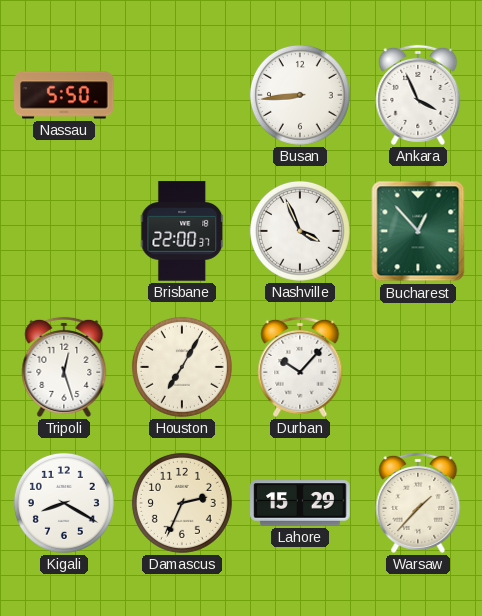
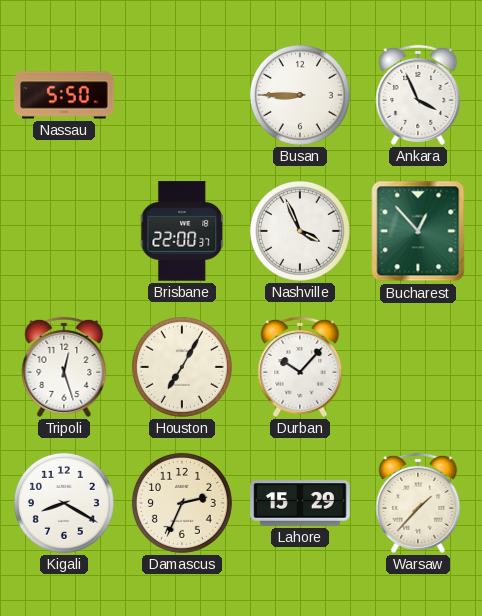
Busan: 8:44 -> 8:45 (300, 95)
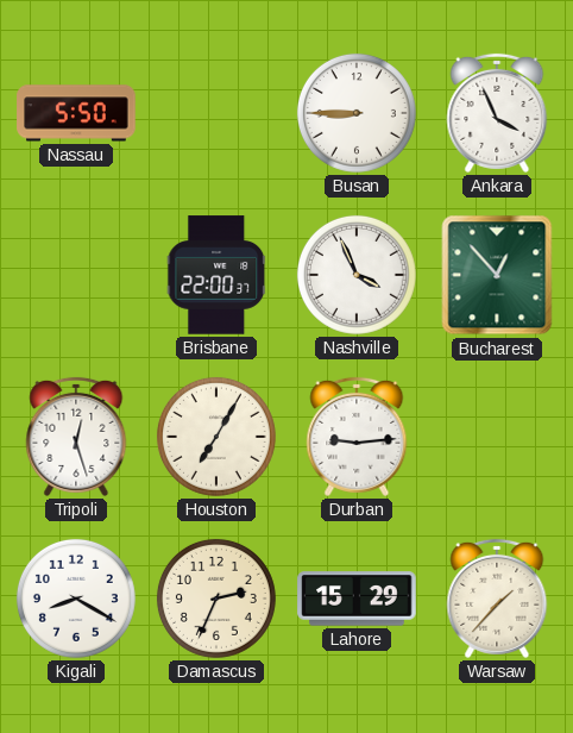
Durban: 10:07 -> 9:14 (357, 437)
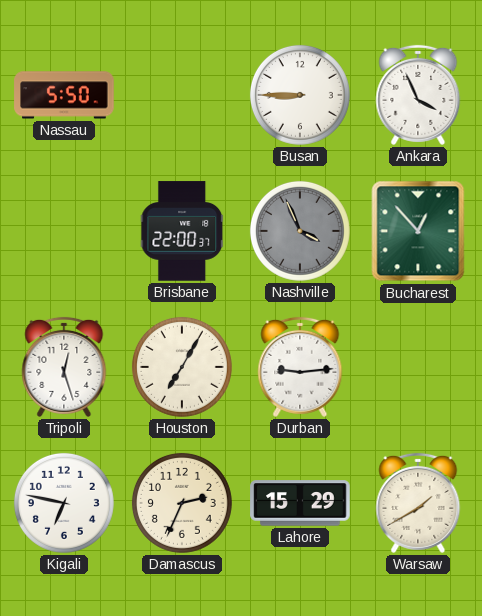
Nashville dial: white -> grey (300, 231)
Kigali: 8:20 -> 6:47 (64, 503)
Warsaw: 1:37 -> 1:40 (418, 503)
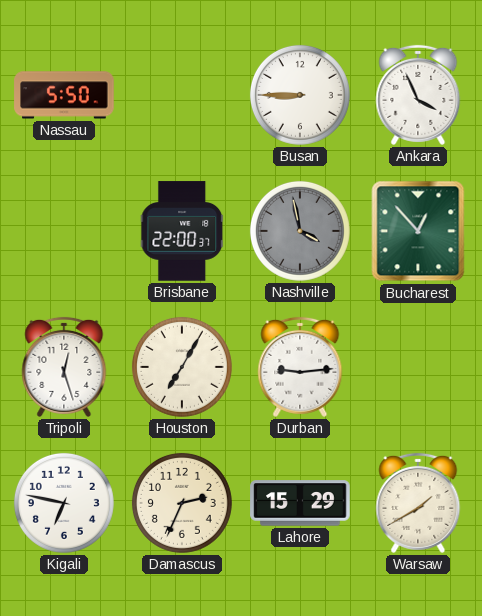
Nashville: 3:56 -> 3:58 (300, 231)
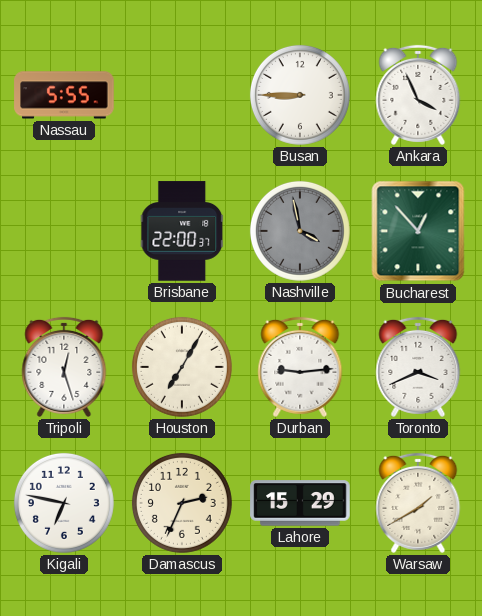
Nassau: 5:50 -> 5:55 (64, 95)
Toronto: none -> 3:41 (418, 367)
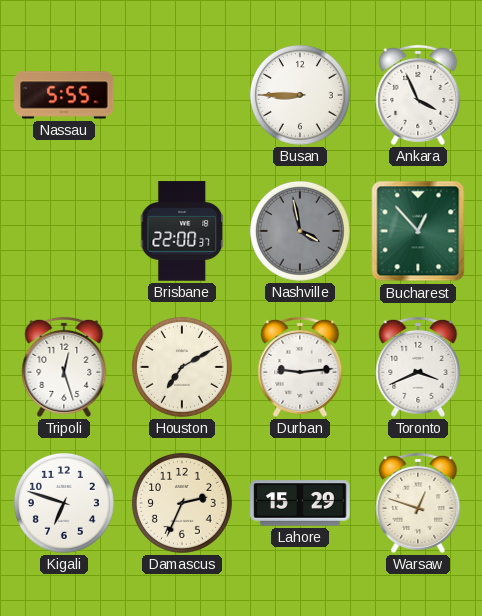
Houston: 7:05 -> 7:10 (182, 367)
Kigali: 6:47 -> 6:48 (64, 503)
Warsaw: 1:40 -> 12:48 (418, 503)
